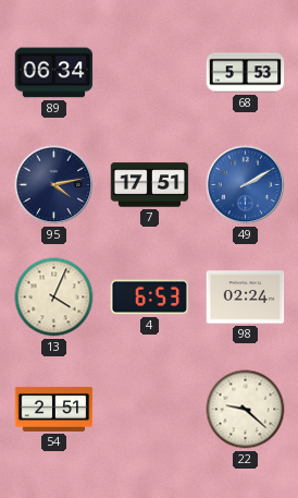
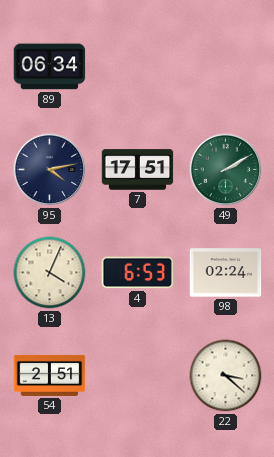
68: 5:53 -> none (246, 73)
49 dial: blue -> green (226, 170)
22: 9:22 -> 3:22 (226, 376)
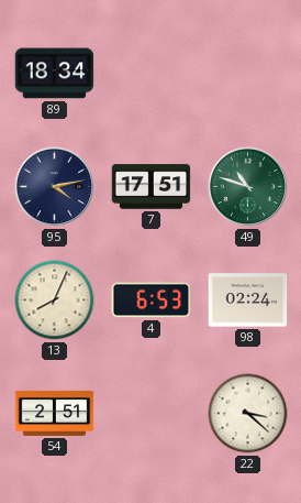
89: 06:34 -> 18:34 (55, 74)
49: 2:10 -> 10:48 (248, 187)
13: 4:04 -> 8:04 (55, 300)
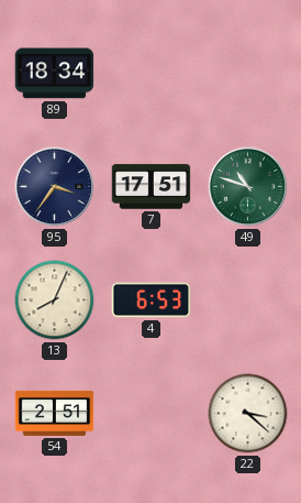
95: 4:13 -> 3:36 (55, 187)
98: 02:24 -> none (248, 300)
